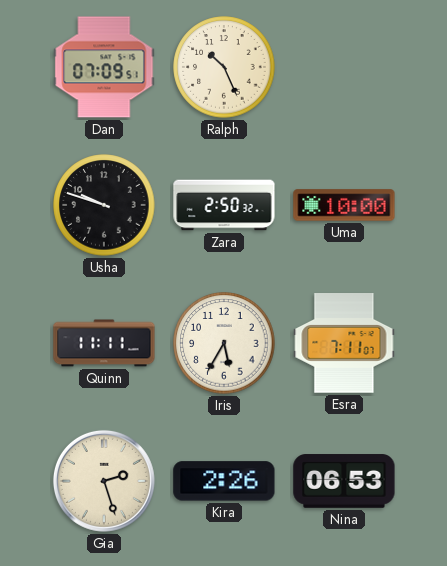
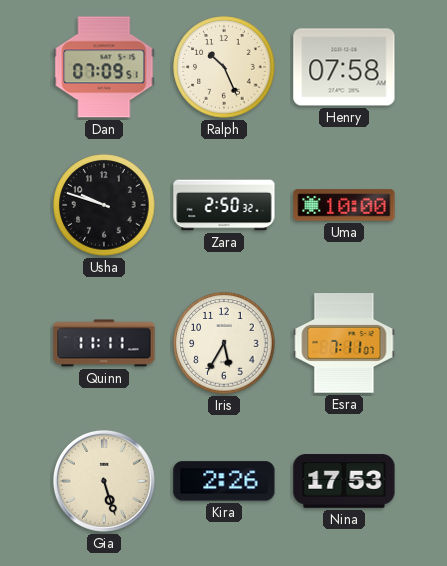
Henry: none -> 07:58 (344, 67)
Gia: 2:27 -> 5:27 (104, 481)
Nina: 06:53 -> 17:53 (344, 481)
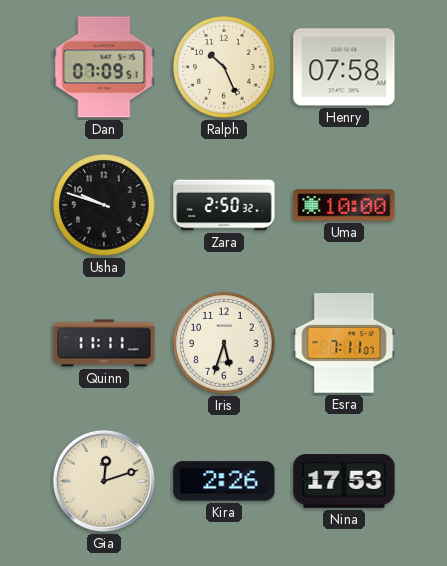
Iris: 5:35 -> 5:33 (224, 343)
Gia: 5:27 -> 12:12 (104, 481)
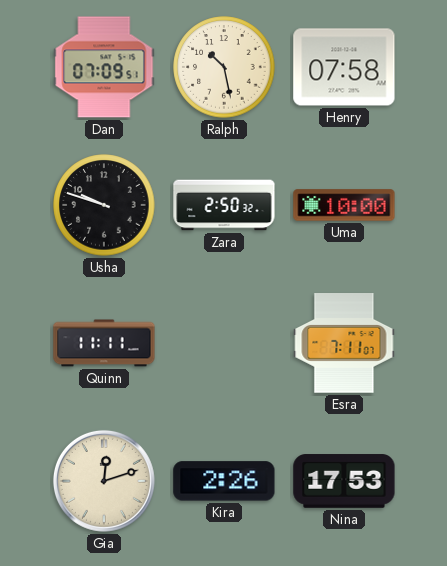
Ralph: 10:26 -> 10:28 (224, 67)
Iris: 5:33 -> none (224, 343)
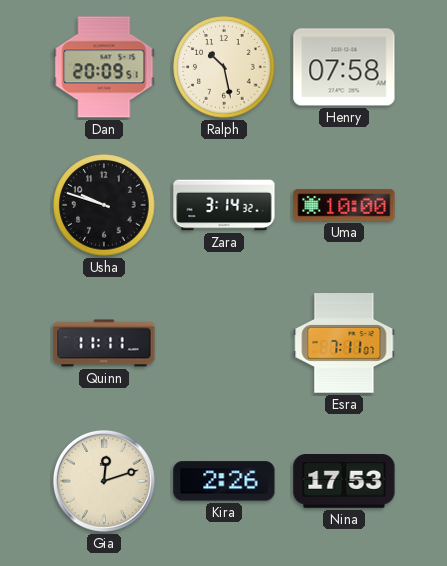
Dan: 07:09 -> 20:09 (104, 67)
Zara: 2:50 -> 3:14 (224, 205)
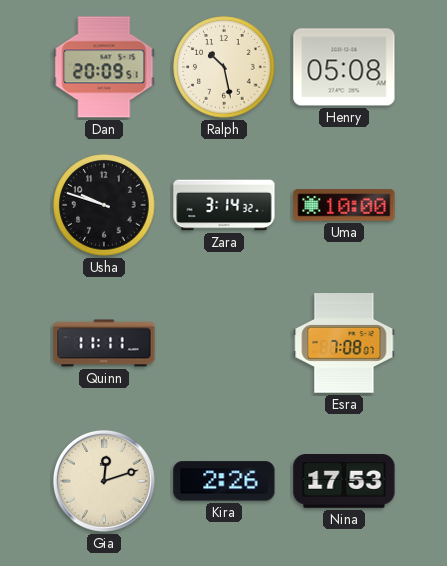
Henry: 07:58 -> 05:08 (344, 67)
Esra: 7:11 -> 7:08 (344, 343)
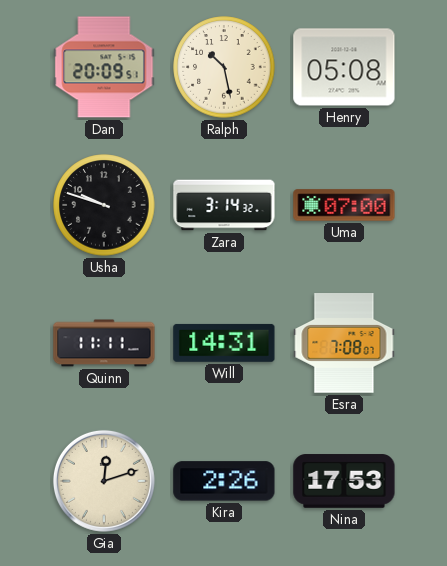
Uma: 10:00 -> 07:00 (344, 205)
Will: none -> 14:31 (224, 343)
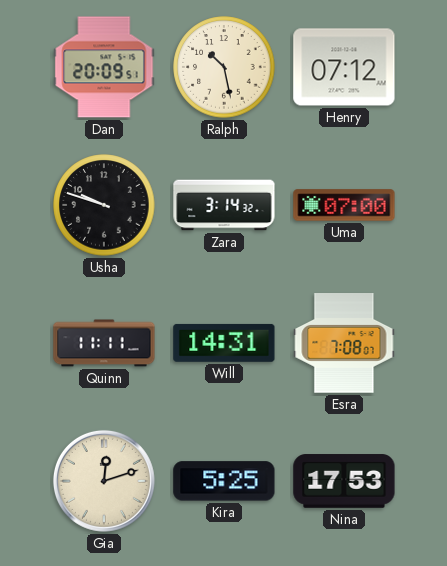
Henry: 05:08 -> 07:12 (344, 67)
Kira: 2:26 -> 5:25 (224, 481)
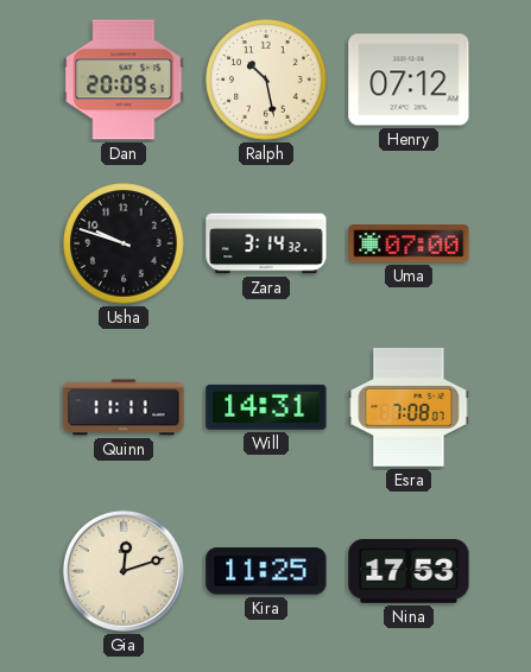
Kira: 5:25 -> 11:25 (266, 571)
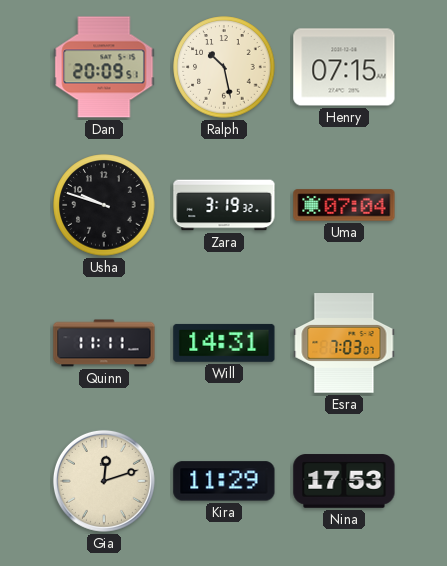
Henry: 07:12 -> 07:15 (344, 67)
Zara: 3:14 -> 3:19 (224, 205)
Uma: 07:00 -> 07:04 (344, 205)
Esra: 7:08 -> 7:03 (344, 343)
Kira: 11:25 -> 11:29 (224, 481)
